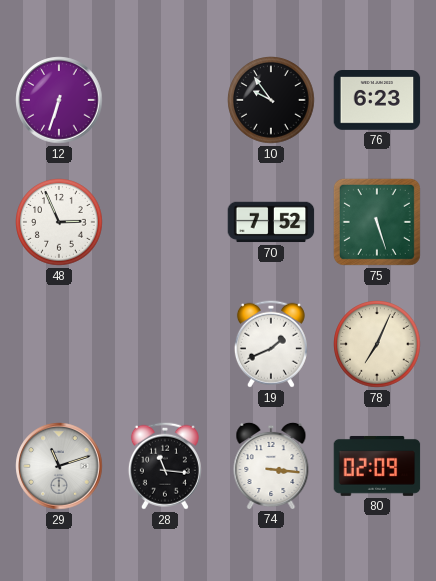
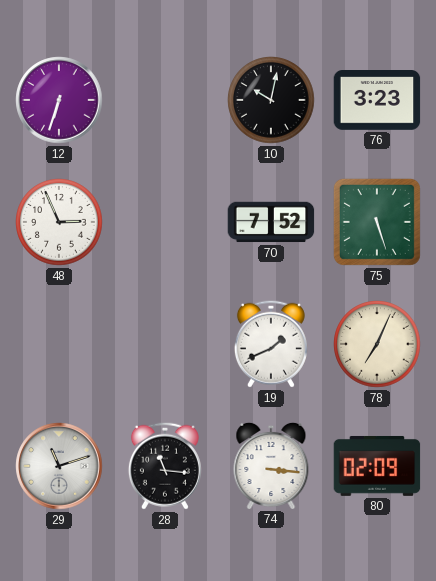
10: 9:54 -> 10:02 (271, 100)
76: 6:23 -> 3:23 (377, 101)
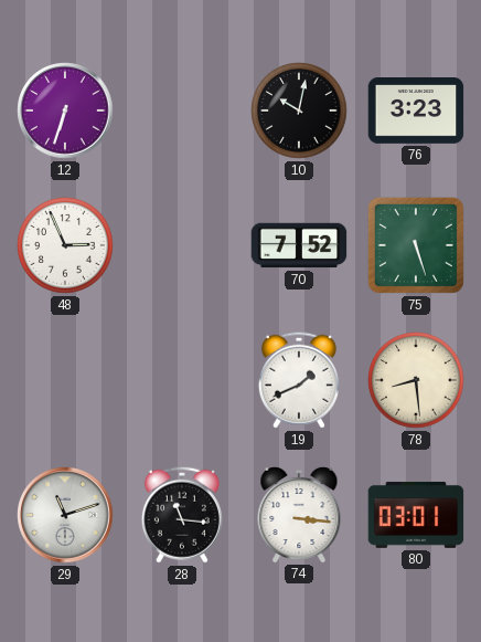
78: 7:04 -> 8:29 (416, 380)
80: 02:09 -> 03:01 (416, 515)
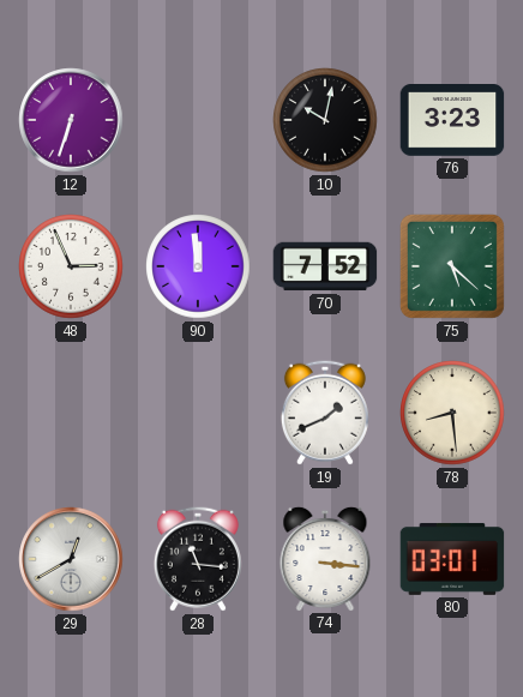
90: none -> 11:59 (198, 266)
75: 5:27 -> 5:22 (452, 266)
29: 11:12 -> 12:40 (71, 559)
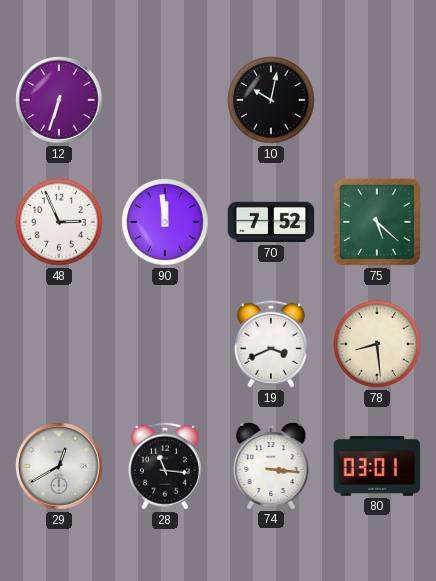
76: 3:23 -> none (452, 121)
19: 1:41 -> 3:41 (271, 344)
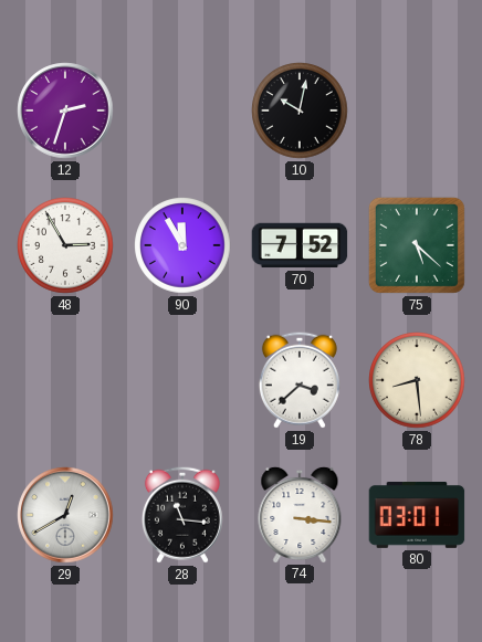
12: 6:33 -> 2:33 (65, 110)
48: 2:56 -> 2:55 (65, 245)
90: 11:59 -> 11:55 (182, 245)
19: 3:41 -> 3:38 (300, 380)
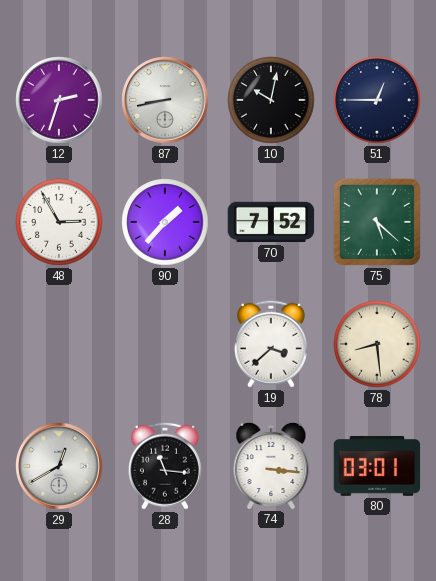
87: none -> 8:43 (165, 100)
51: none -> 12:45 (377, 100)
90: 11:55 -> 1:37 (165, 222)
